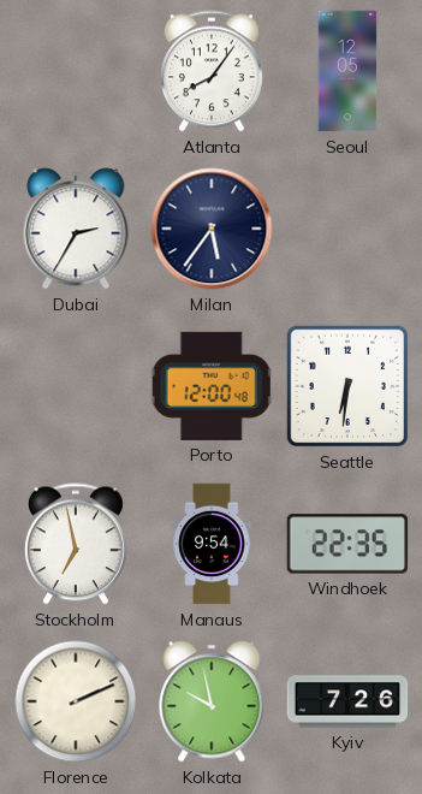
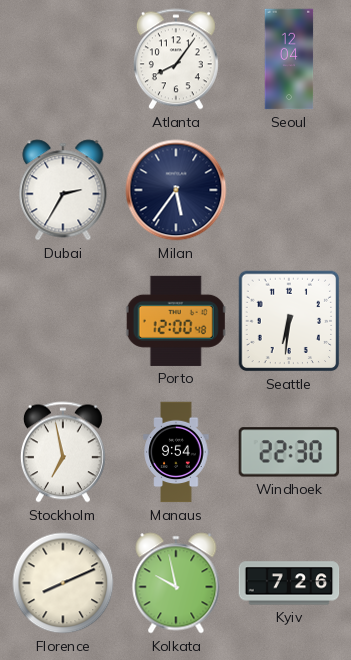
Seoul: 12:05 -> 12:04 (289, 59)
Windhoek: 22:35 -> 22:30 (289, 452)
Florence: 2:11 -> 8:11 (63, 583)
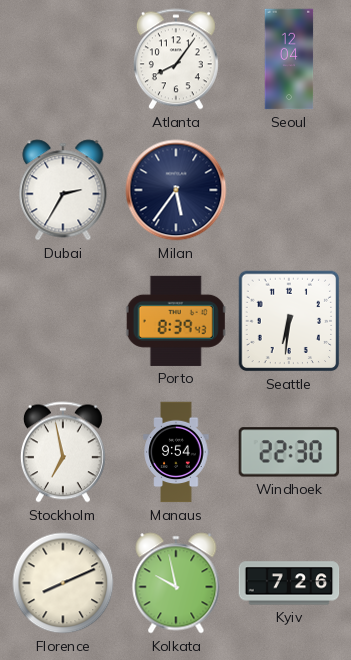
Porto: 12:00 -> 8:39 (176, 321)
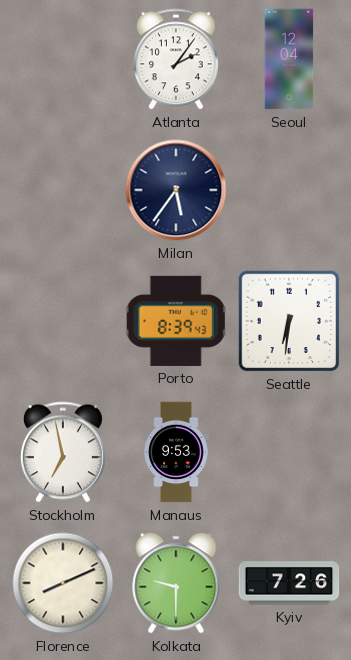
Atlanta: 8:06 -> 2:06 (176, 59)
Dubai: 2:35 -> none (63, 190)
Manaus: 9:54 -> 9:53 (176, 452)
Windhoek: 22:30 -> none (289, 452)
Kolkata: 9:58 -> 9:30 (176, 583)
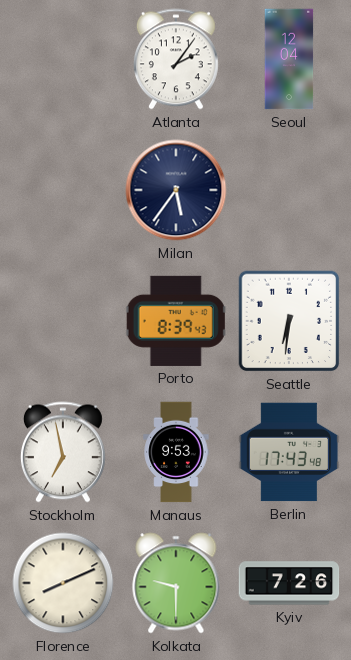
Berlin: none -> 17:43 (289, 452)
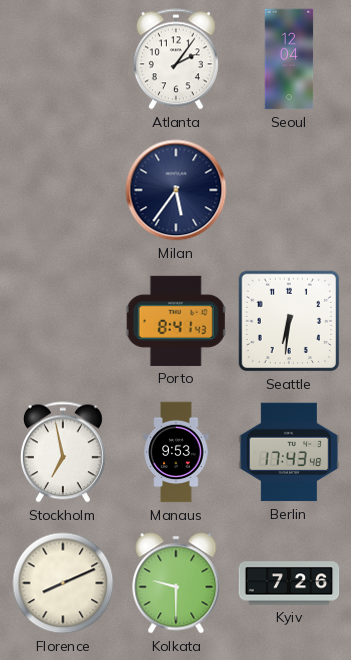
Porto: 8:39 -> 8:41 (176, 321)
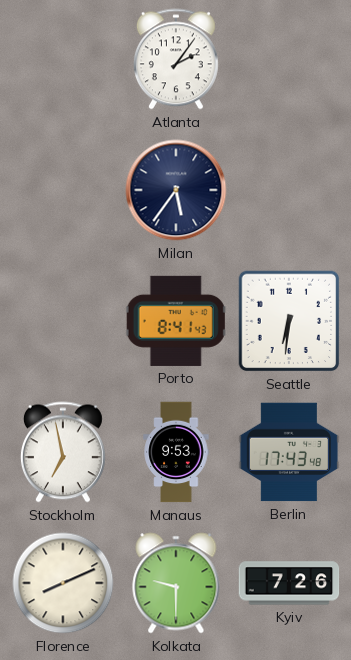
Seoul: 12:04 -> none (289, 59)
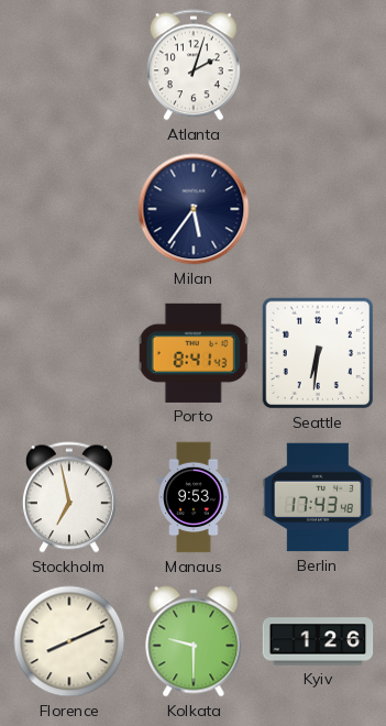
Atlanta: 2:06 -> 2:03 (194, 65)
Kyiv: 7:26 -> 1:26 (318, 641)
